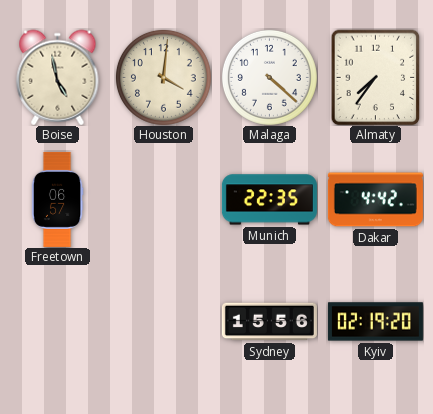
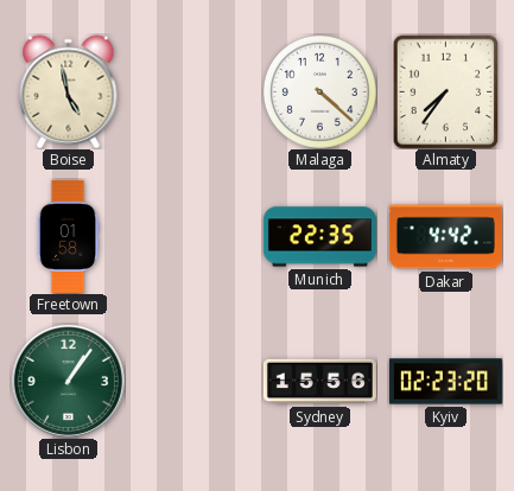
Houston: 4:01 -> none (163, 77)
Freetown: 06:57 -> 01:58 (68, 236)
Lisbon: none -> 1:06 (68, 381)
Kyiv: 02:19 -> 02:23 (445, 382)
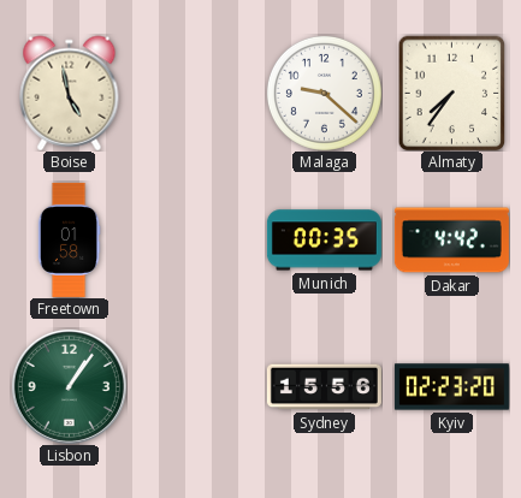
Malaga: 4:22 -> 9:22 (324, 93)
Munich: 22:35 -> 00:35 (324, 241)
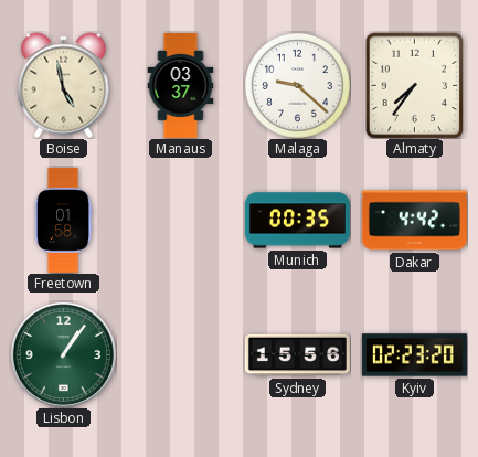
Manaus: none -> 03:37 (181, 85)
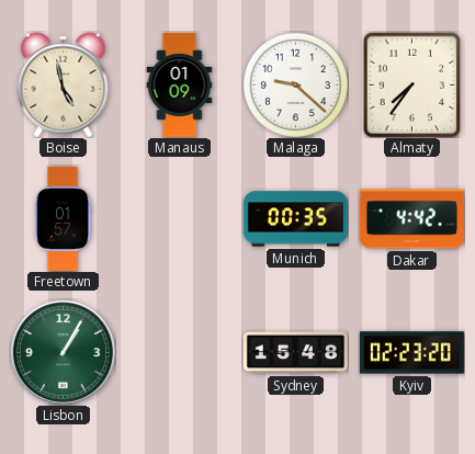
Manaus: 03:37 -> 01:09 (180, 84)
Freetown: 01:58 -> 01:57 (63, 218)
Lisbon: 1:06 -> 1:05 (63, 352)
Sydney: 15:56 -> 15:48 (295, 353)
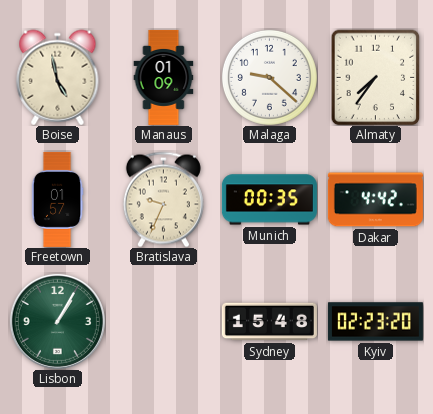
Bratislava: none -> 9:34 (163, 199)
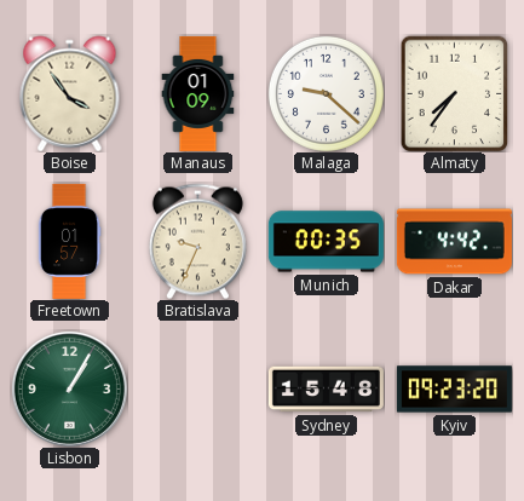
Boise: 4:58 -> 3:54 (70, 93)
Kyiv: 02:23 -> 09:23 (454, 390)
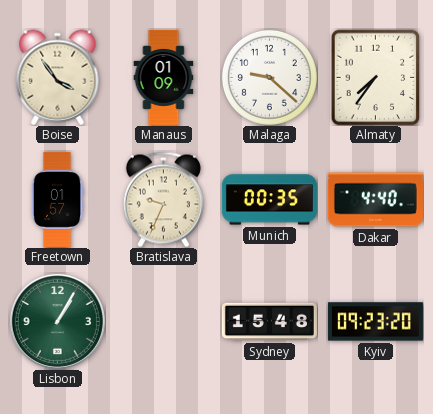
Dakar: 4:42 -> 4:40 (375, 200)
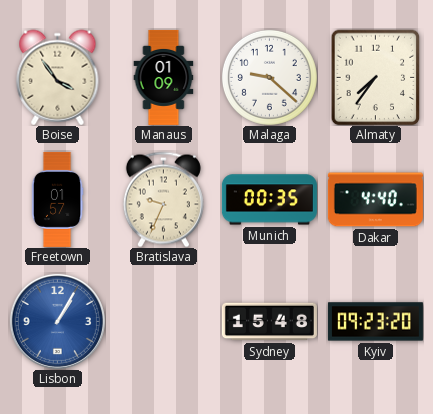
Lisbon dial: green -> blue (57, 321)
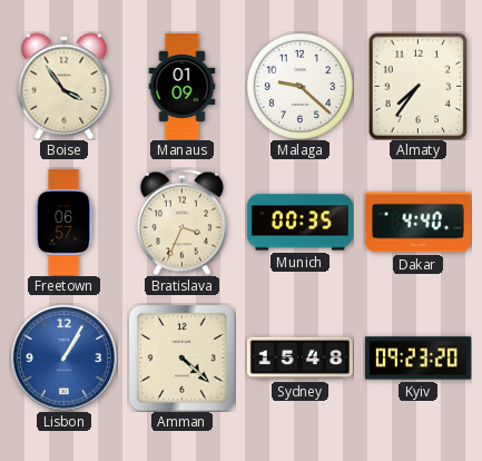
Freetown: 01:57 -> 06:57 (63, 222)
Bratislava: 9:34 -> 3:34 (181, 222)
Amman: none -> 4:22 (183, 359)
